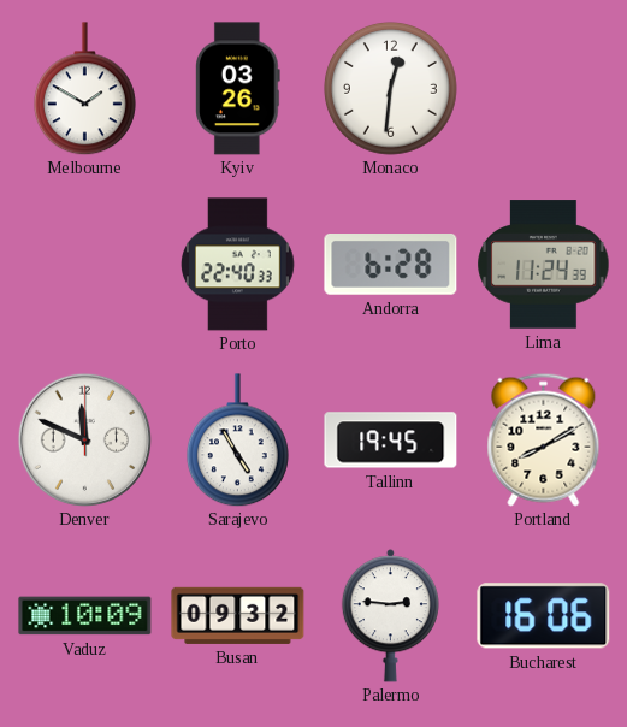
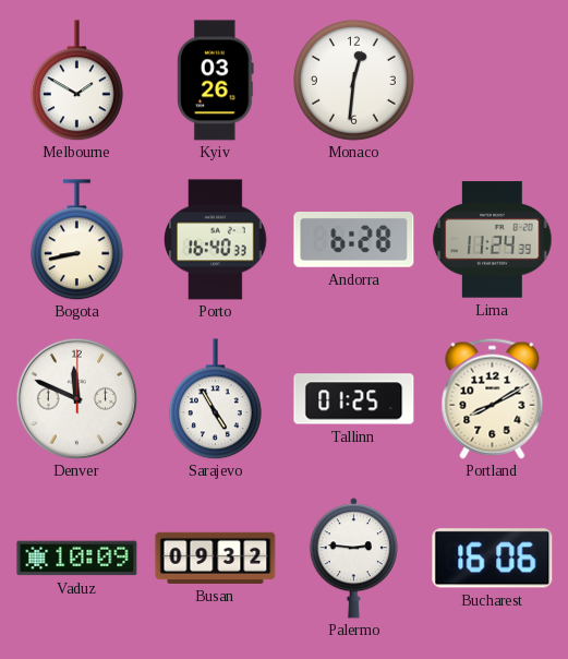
Bogota: none -> 8:43 (76, 240)
Porto: 22:40 -> 16:40 (216, 240)
Tallinn: 19:45 -> 01:25 (354, 399)
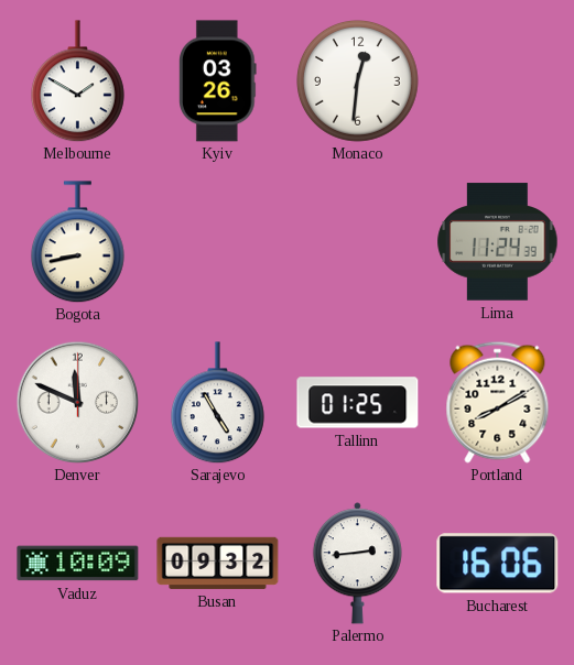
Porto: 16:40 -> none (216, 240)
Andorra: 6:28 -> none (354, 240)
Palermo: 2:46 -> 2:44 (357, 564)
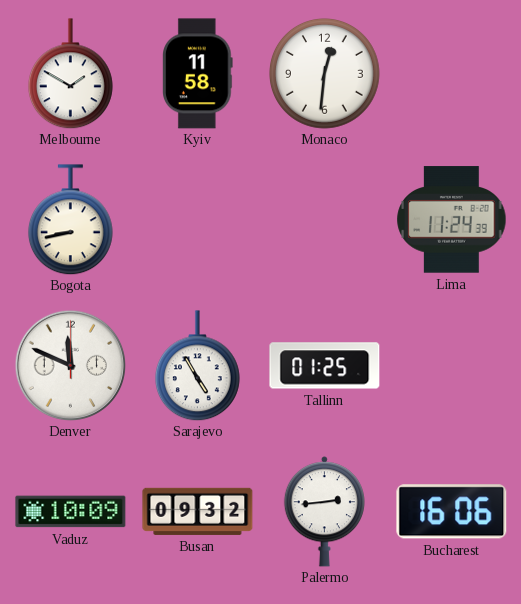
Kyiv: 03:26 -> 11:58 (198, 74)
Portland: 8:10 -> none (498, 402)
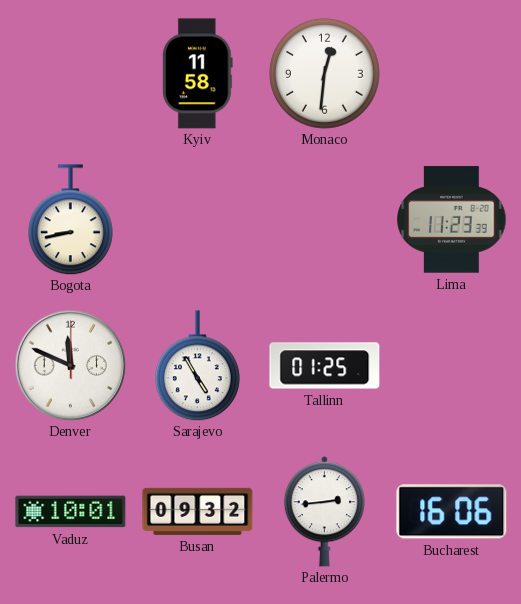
Melbourne: 1:50 -> none (70, 74)
Lima: 11:24 -> 11:23 (452, 220)
Vaduz: 10:09 -> 10:01 (71, 512)
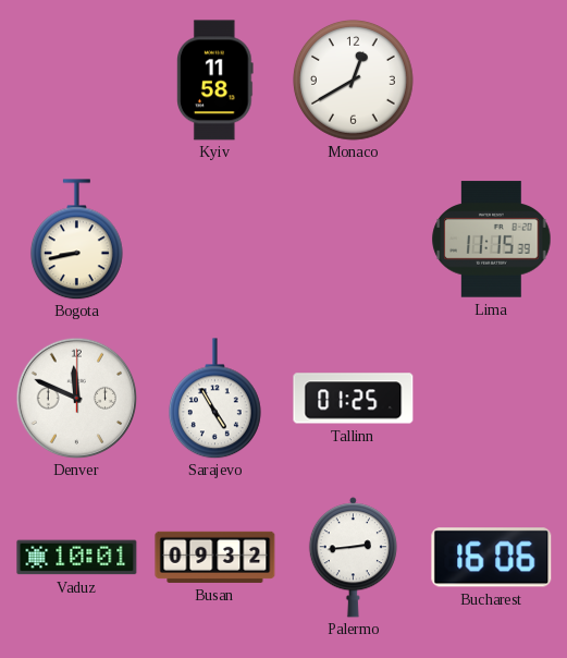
Monaco: 12:31 -> 12:40 (354, 81)
Lima: 11:23 -> 11:15 (492, 240)
